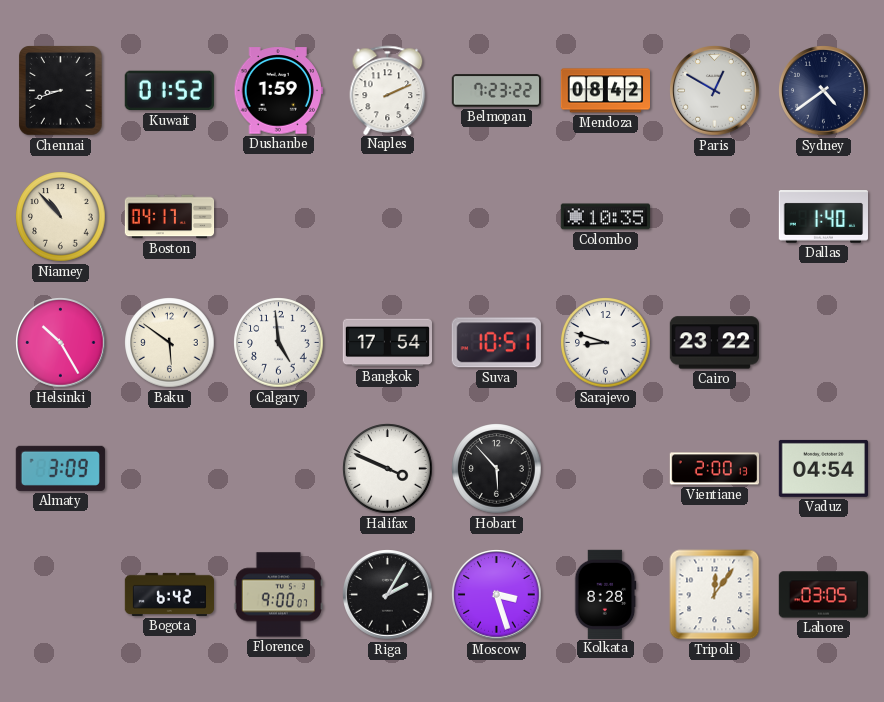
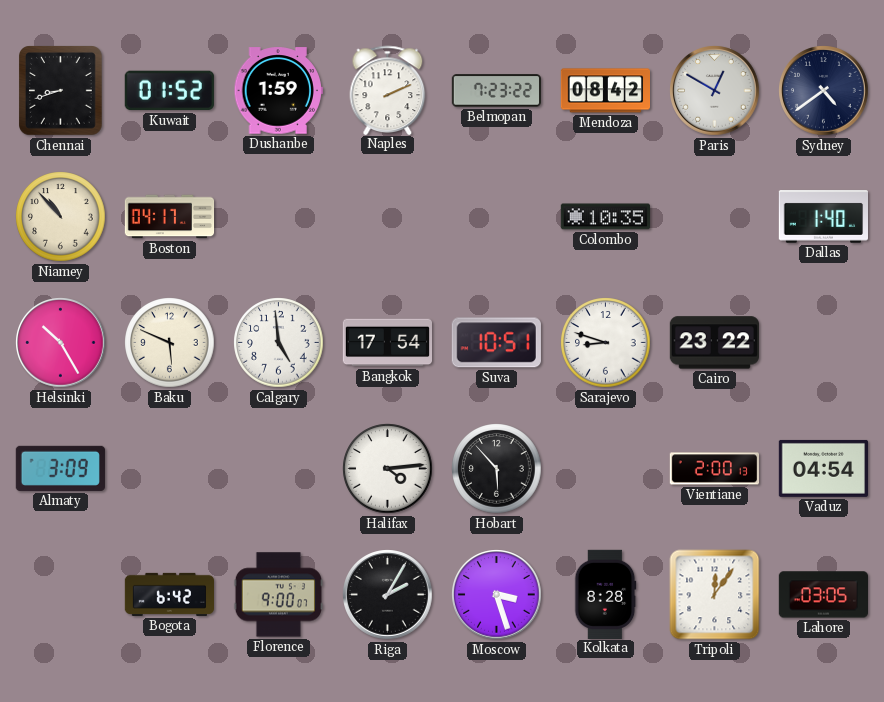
Baku: 5:51 -> 5:49 (170, 343)
Halifax: 3:49 -> 4:14 (388, 469)
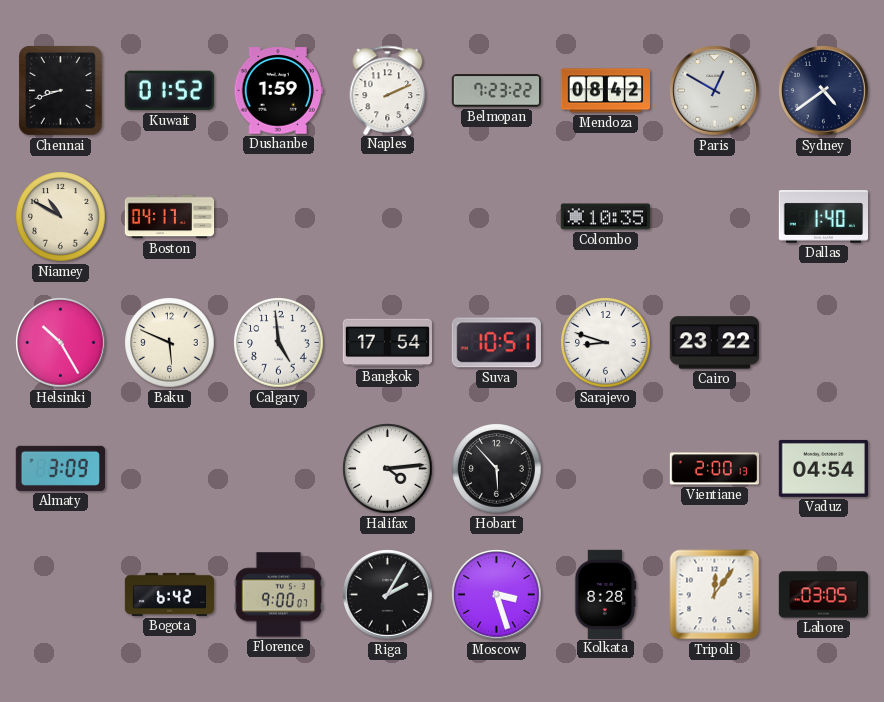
Niamey: 10:53 -> 10:50 (61, 217)
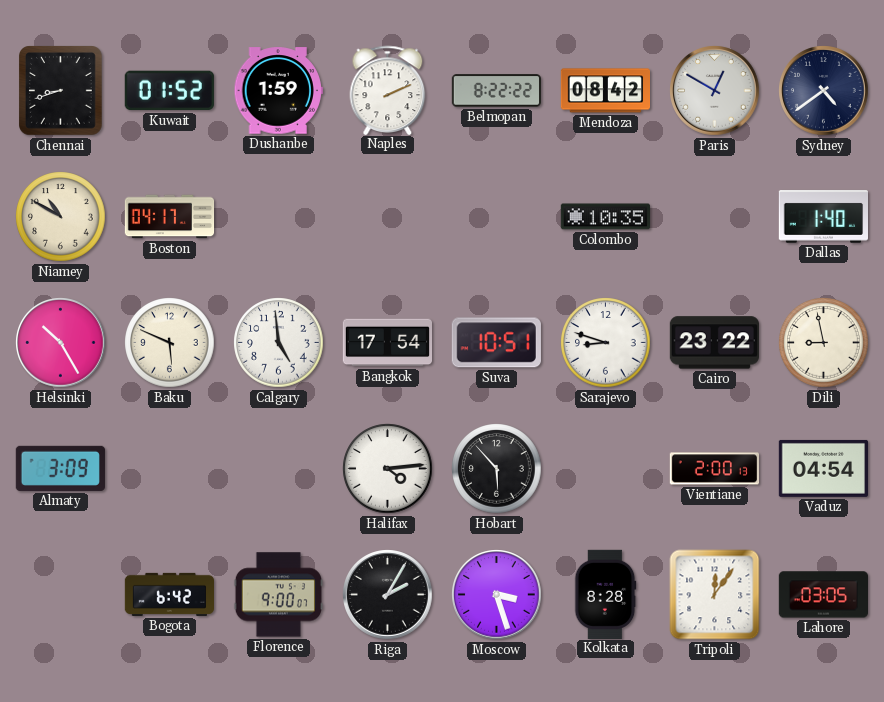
Belmopan: 7:23 -> 8:22 (496, 91)
Dili: none -> 8:58 (824, 343)
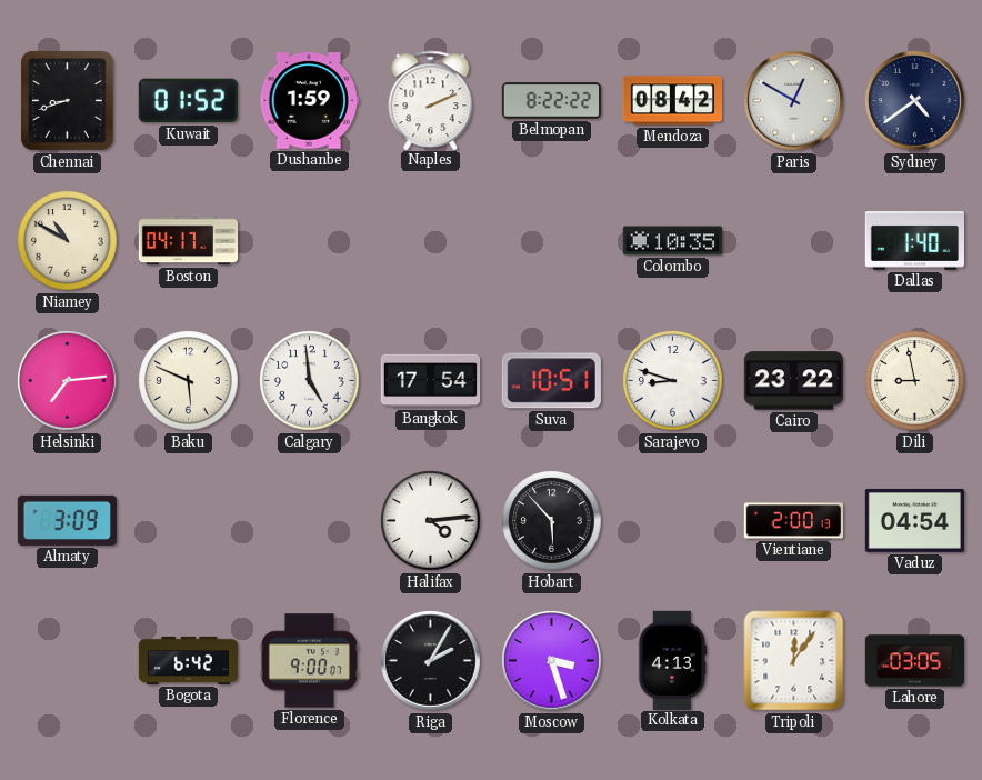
Helsinki: 10:25 -> 7:14 (68, 381)
Kolkata: 8:28 -> 4:13 (673, 660)
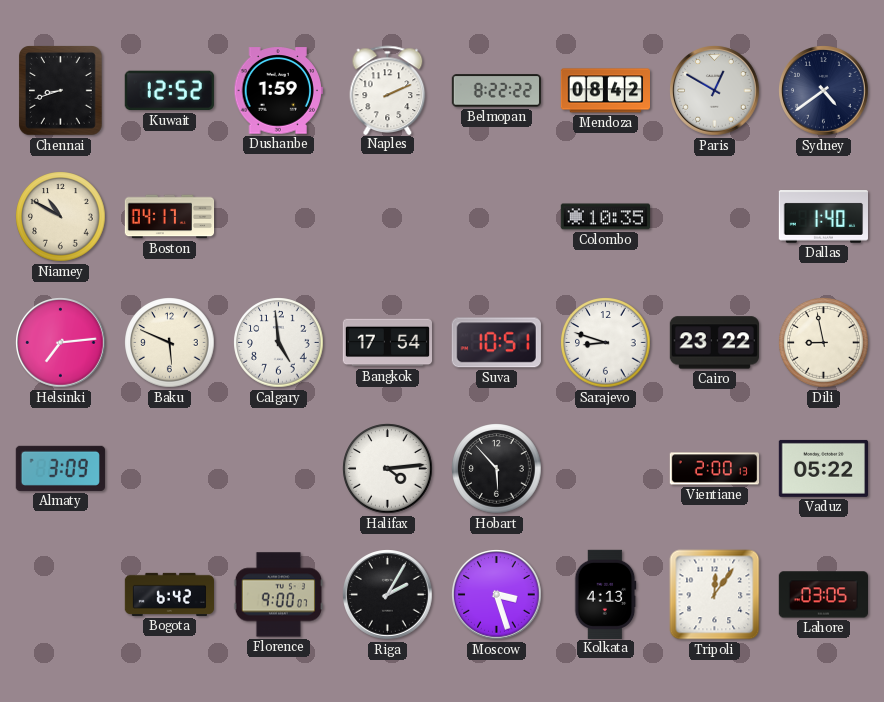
Kuwait: 01:52 -> 12:52 (169, 91)
Vaduz: 04:54 -> 05:22 (823, 468)
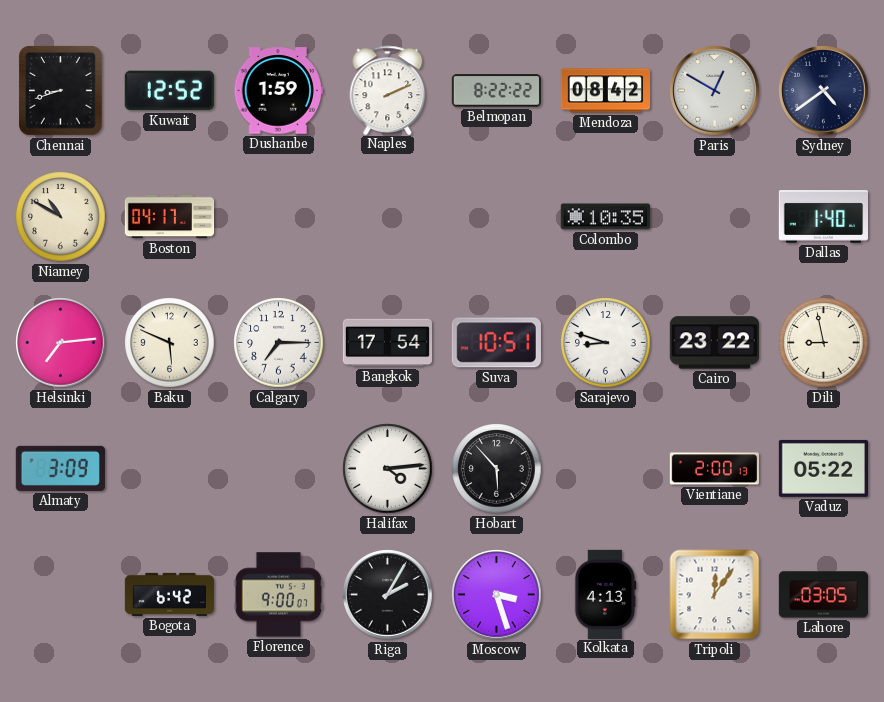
Calgary: 4:59 -> 7:15 (279, 343)
